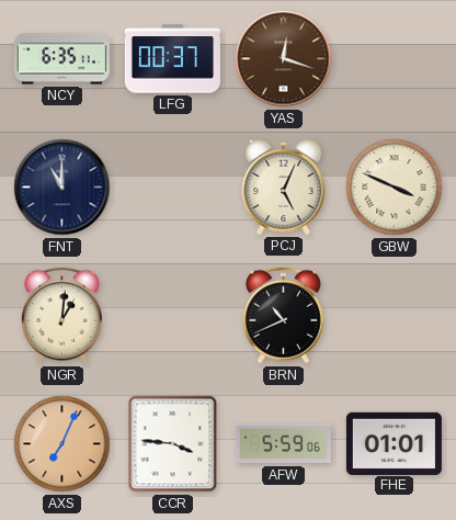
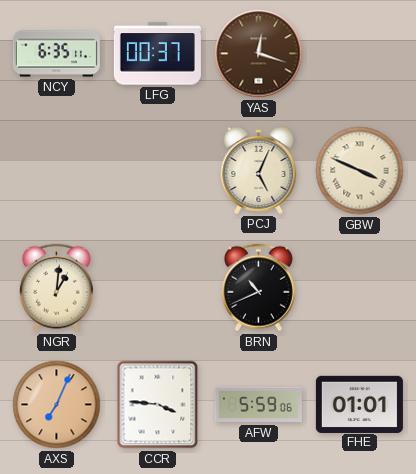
FNT: 11:00 -> none (62, 188)
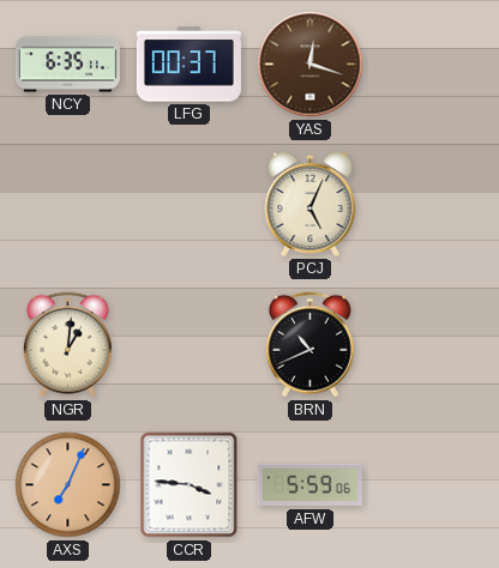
GBW: 3:49 -> none (360, 171)
FHE: 01:01 -> none (359, 404)
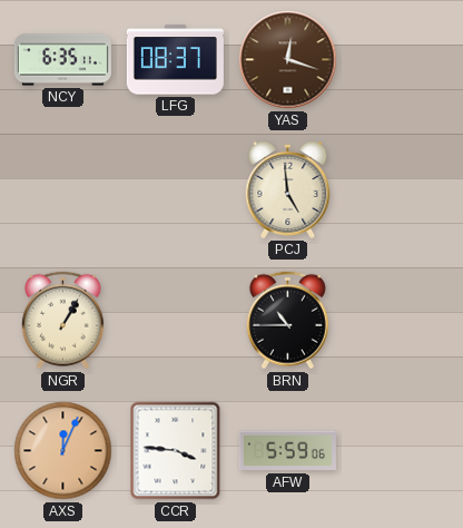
LFG: 00:37 -> 08:37 (175, 60)
PCJ: 5:04 -> 4:59 (288, 189)
NGR: 1:01 -> 1:05 (62, 321)
BRN: 10:41 -> 10:45 (287, 321)
AXS: 7:04 -> 12:04 (63, 451)
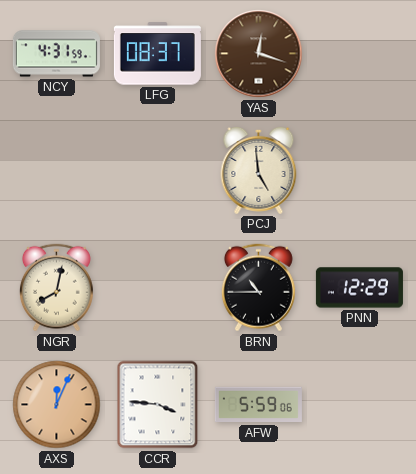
NCY: 6:35 -> 4:31 (56, 54)
NGR: 1:05 -> 8:02 (56, 288)
PNN: none -> 12:29 (359, 288)
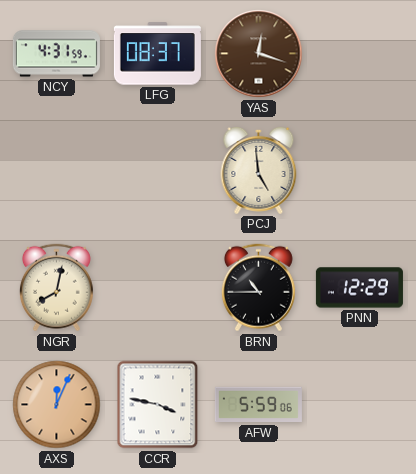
CCR: 3:46 -> 3:47 (158, 405)
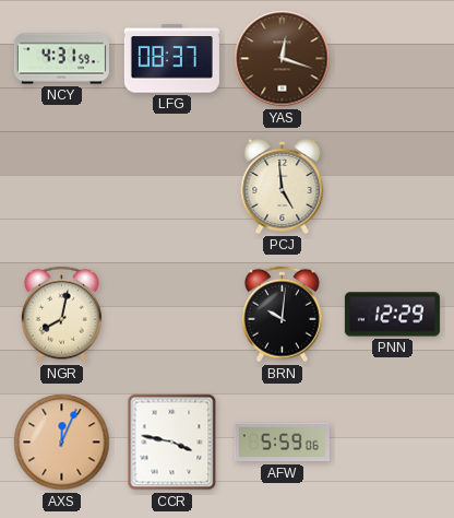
BRN: 10:45 -> 10:01 (282, 315)
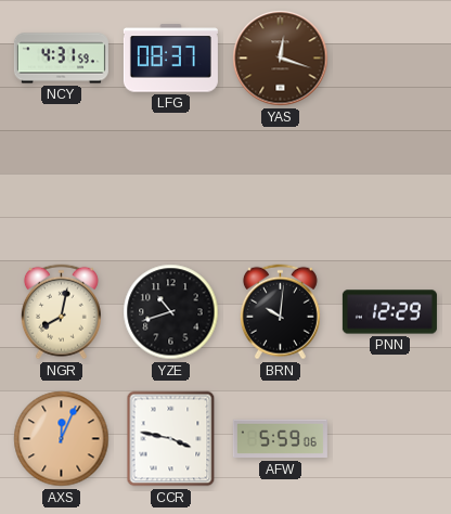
PCJ: 4:59 -> none (283, 186)
YZE: none -> 10:42 (171, 312)
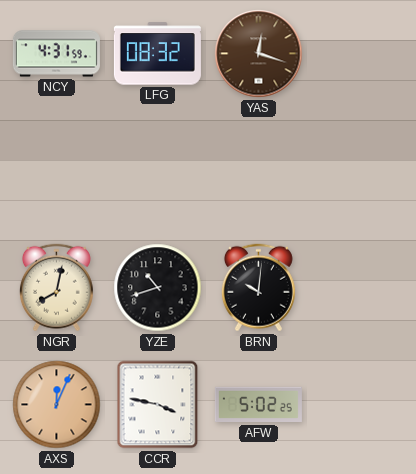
LFG: 08:37 -> 08:32 (157, 54)
PNN: 12:29 -> none (389, 312)
AFW: 5:59 -> 5:02 (258, 405)
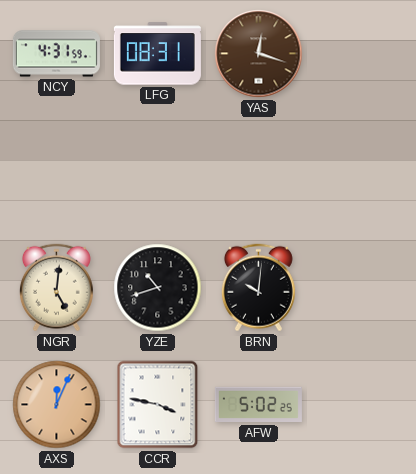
LFG: 08:32 -> 08:31 (157, 54)
NGR: 8:02 -> 5:01 (56, 288)
